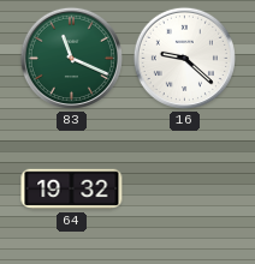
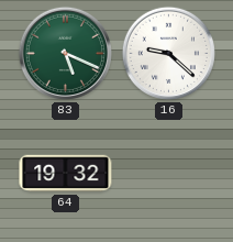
83: 11:19 -> 5:19 (65, 53)
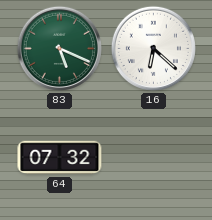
16: 9:22 -> 6:22 (153, 48)
64: 19:32 -> 07:32 (60, 158)
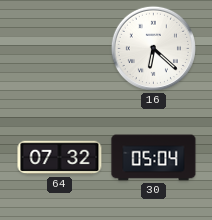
83: 5:19 -> none (59, 48)
30: none -> 05:04 (154, 158)
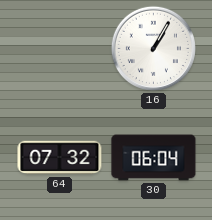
16: 6:22 -> 1:05 (153, 48)
30: 05:04 -> 06:04 (154, 158)
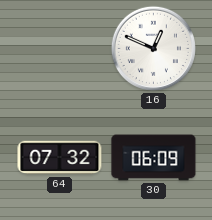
16: 1:05 -> 12:49 (153, 48)
30: 06:04 -> 06:09 (154, 158)
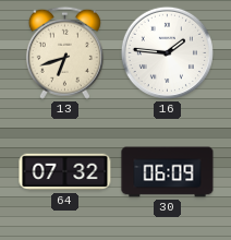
13: none -> 6:42 (64, 52)
16: 12:49 -> 1:46 (167, 52)
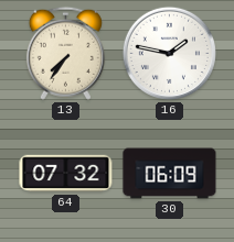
13: 6:42 -> 7:36 (65, 53)
16: 1:46 -> 1:47 (169, 53)
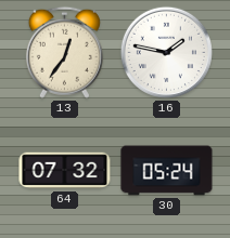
13: 7:36 -> 12:36 (64, 52)
30: 06:09 -> 05:24 (167, 171)
